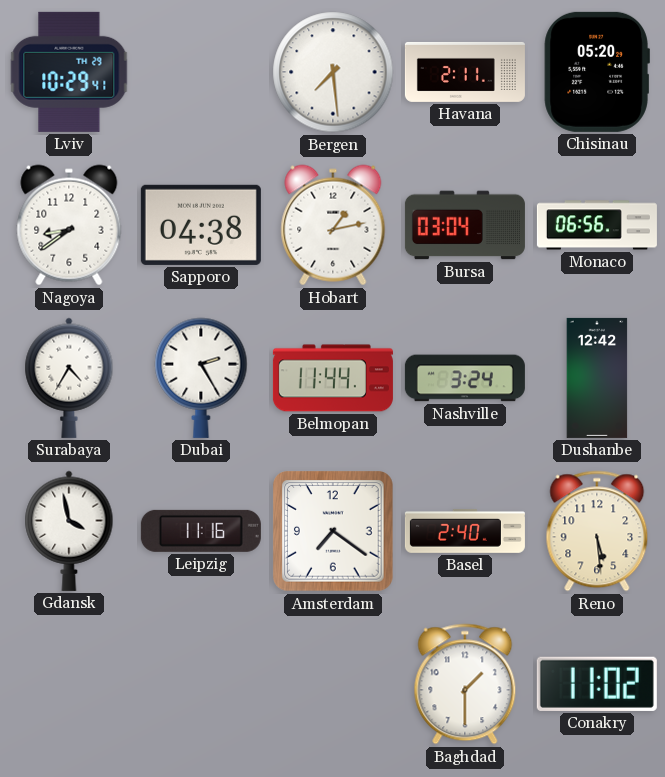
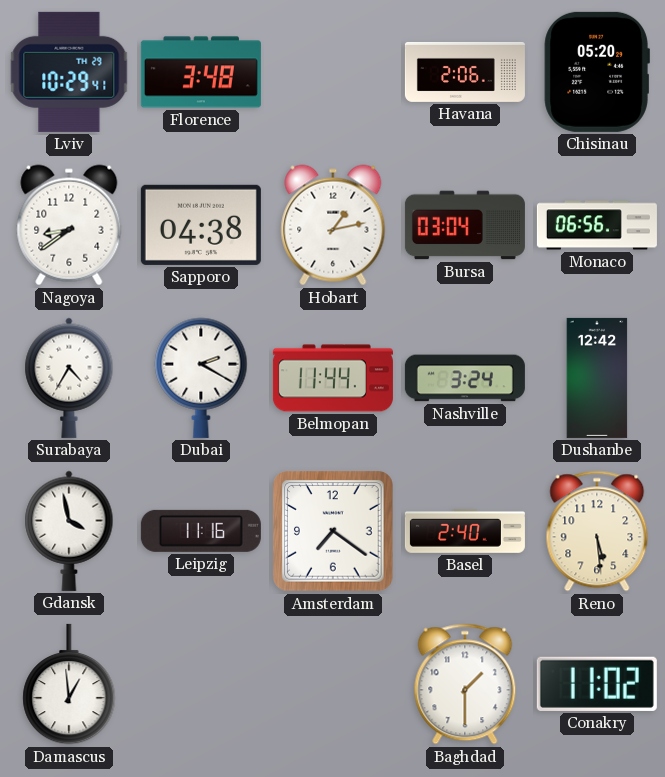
Florence: none -> 3:48 (201, 72)
Bergen: 7:29 -> none (333, 72)
Havana: 2:11 -> 2:06 (465, 72)
Dubai: 2:25 -> 2:20 (201, 378)
Damascus: none -> 12:59 (69, 684)
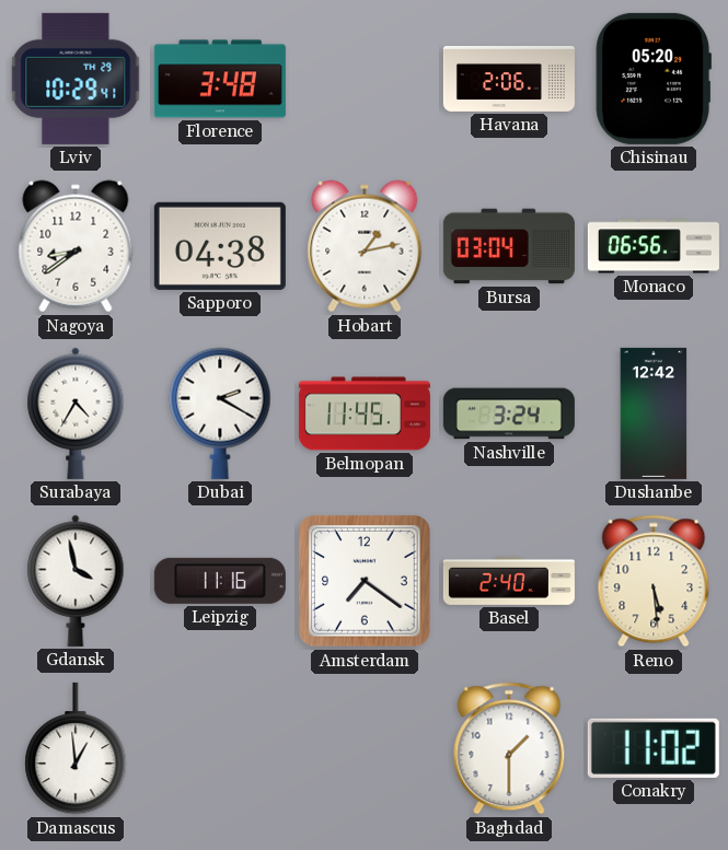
Belmopan: 11:44 -> 11:45 (365, 414)
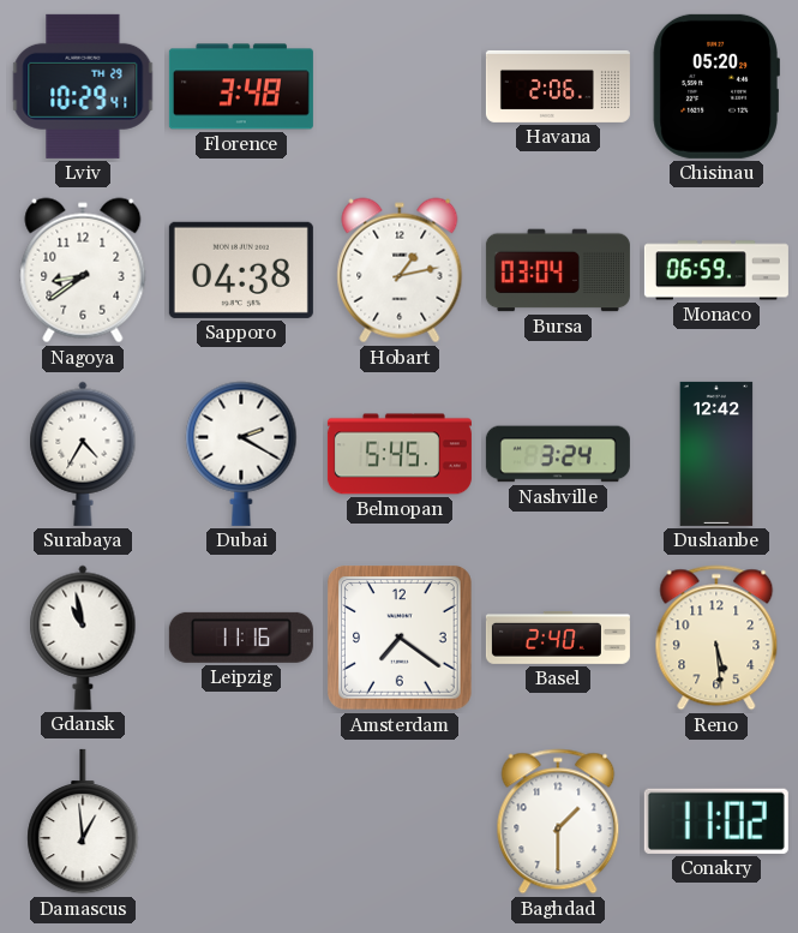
Monaco: 06:56 -> 06:59 (716, 270)
Belmopan: 11:45 -> 5:45 (400, 454)
Gdansk: 3:58 -> 10:58 (83, 638)
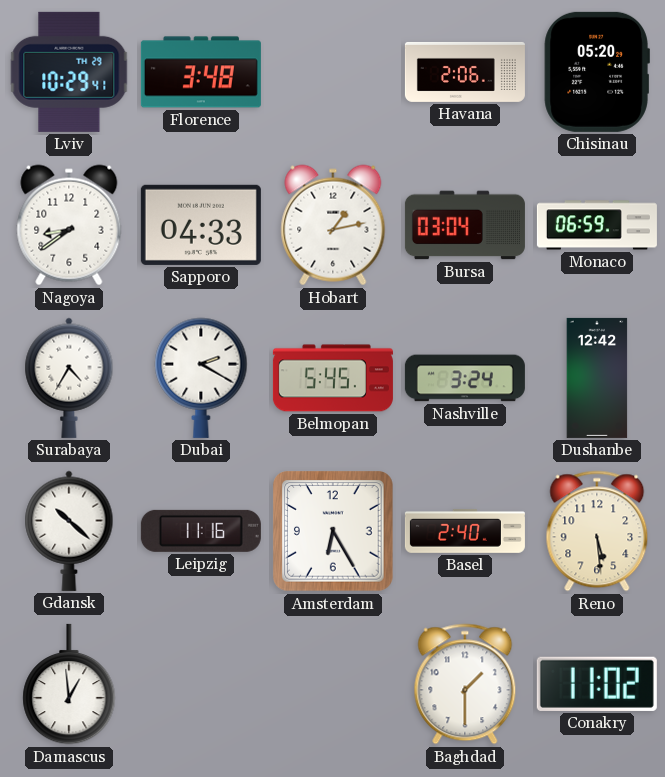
Sapporo: 04:38 -> 04:33 (201, 225)
Gdansk: 10:58 -> 10:22 (69, 531)
Amsterdam: 7:21 -> 6:25 (333, 531)
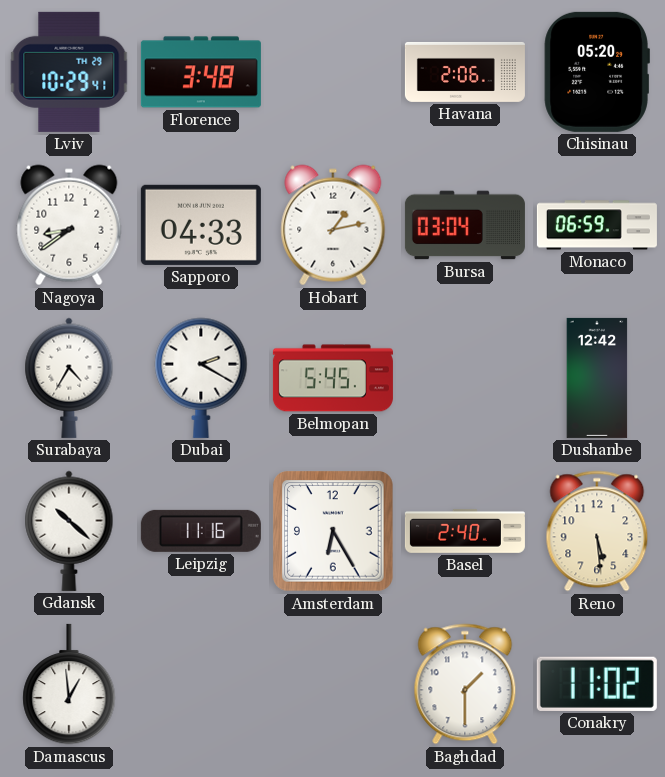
Nashville: 3:24 -> none (465, 378)
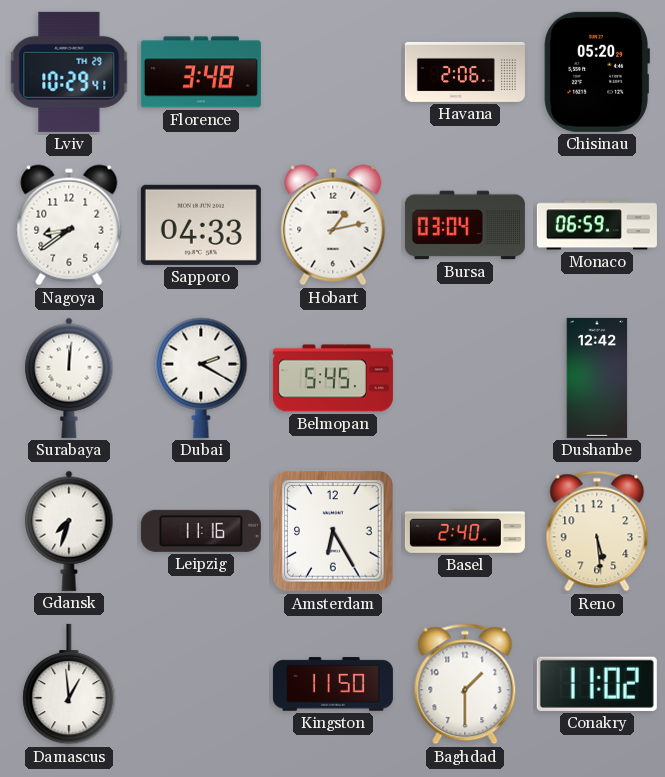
Surabaya: 4:35 -> 12:01 (69, 378)
Gdansk: 10:22 -> 7:33 (69, 531)
Kingston: none -> 11:50 (333, 684)
